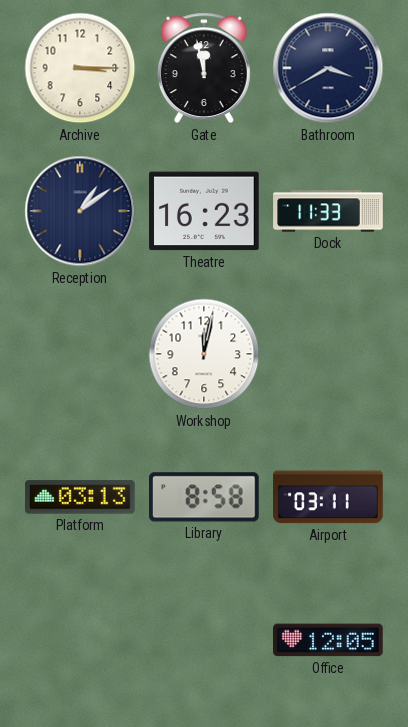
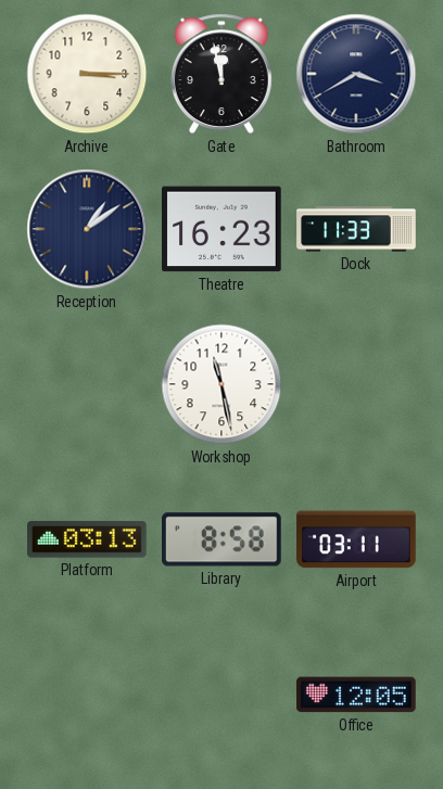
Workshop: 12:02 -> 11:28 (221, 384)
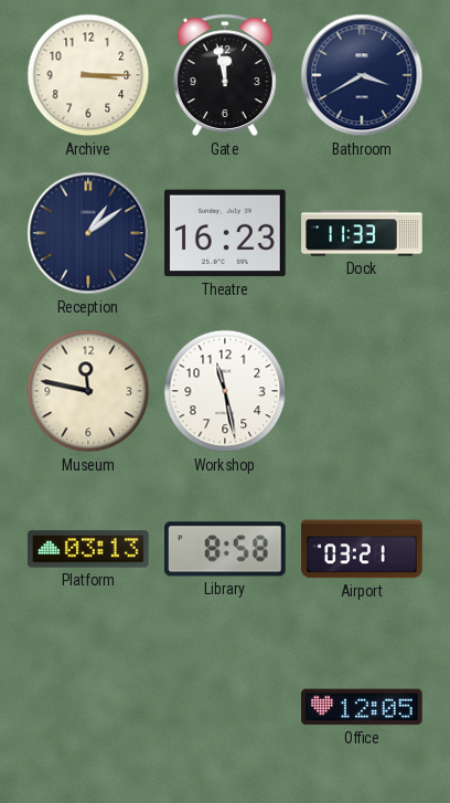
Museum: none -> 11:47 (88, 391)
Airport: 03:11 -> 03:21 (362, 549)
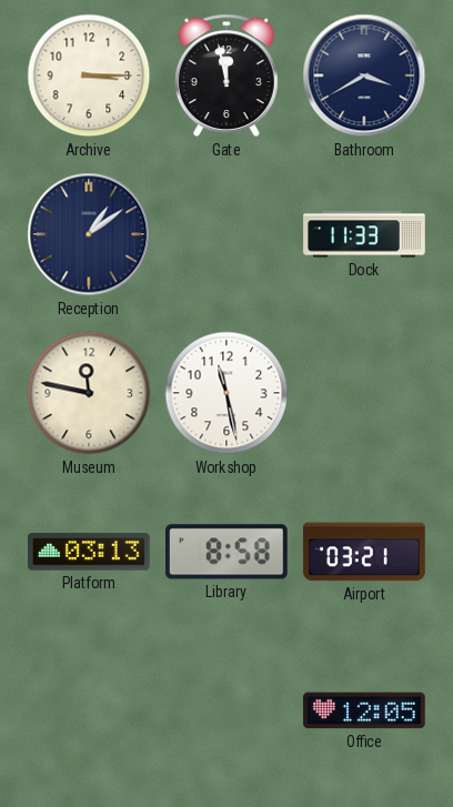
Theatre: 16:23 -> none (226, 233)
